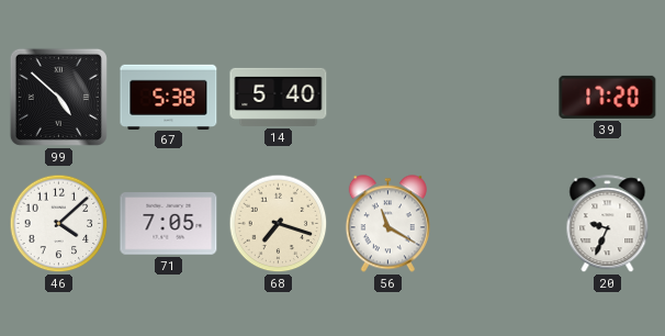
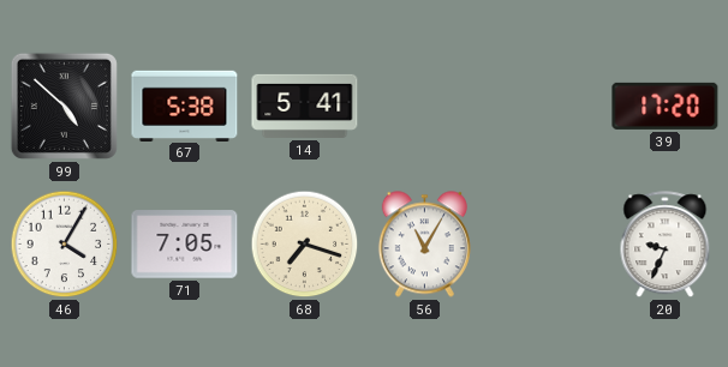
14: 5:40 -> 5:41 (305, 106)
46: 4:08 -> 4:05 (65, 245)
56: 11:20 -> 11:05 (424, 245)
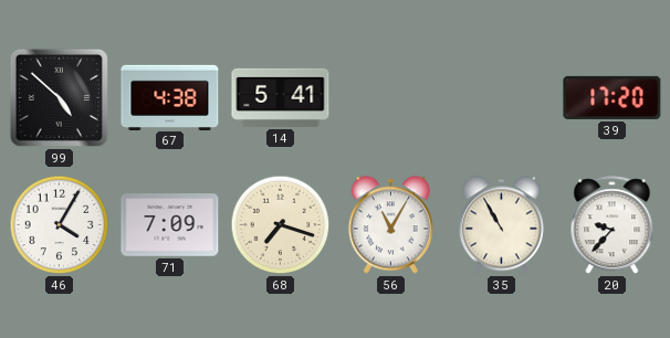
67: 5:38 -> 4:38 (170, 97)
71: 7:05 -> 7:09 (170, 225)
35: none -> 10:55 (501, 225)
20: 9:34 -> 9:37 (613, 225)
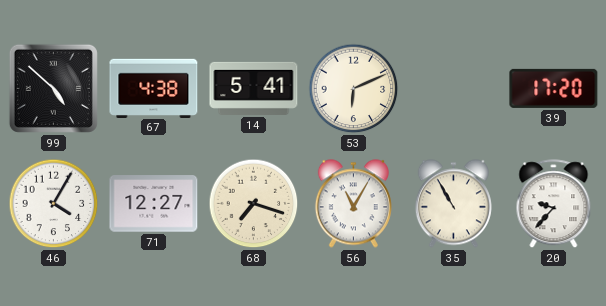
53: none -> 6:11 (354, 89)
71: 7:09 -> 12:27 (154, 204)
